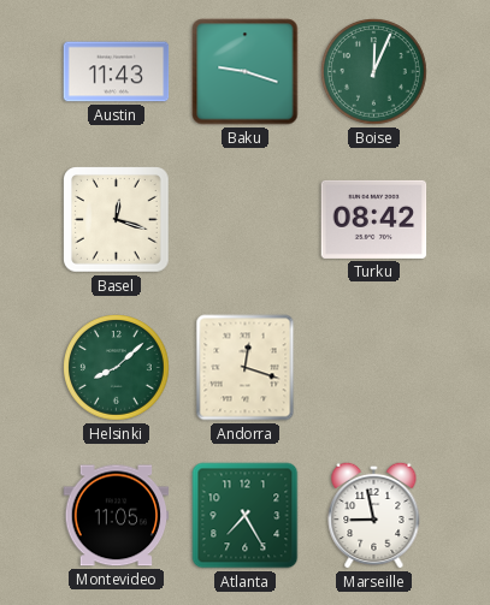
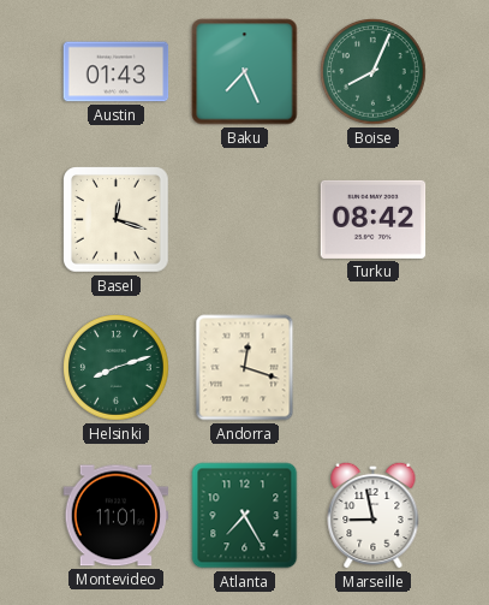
Austin: 11:43 -> 01:43 (117, 72)
Baku: 9:18 -> 7:26 (245, 72)
Boise: 12:04 -> 8:04 (374, 72)
Helsinki: 8:08 -> 8:12 (117, 368)
Montevideo: 11:05 -> 11:01 (117, 516)
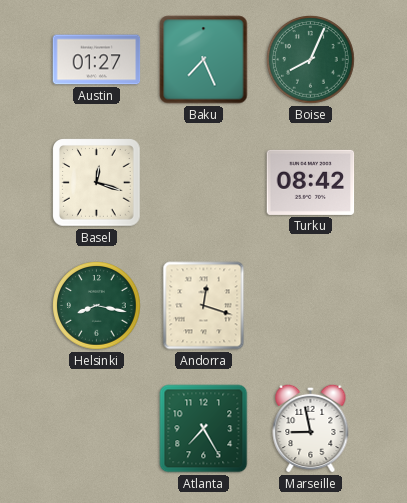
Austin: 01:43 -> 01:27 (97, 60)
Helsinki: 8:12 -> 8:17 (97, 306)
Montevideo: 11:01 -> none (117, 516)
